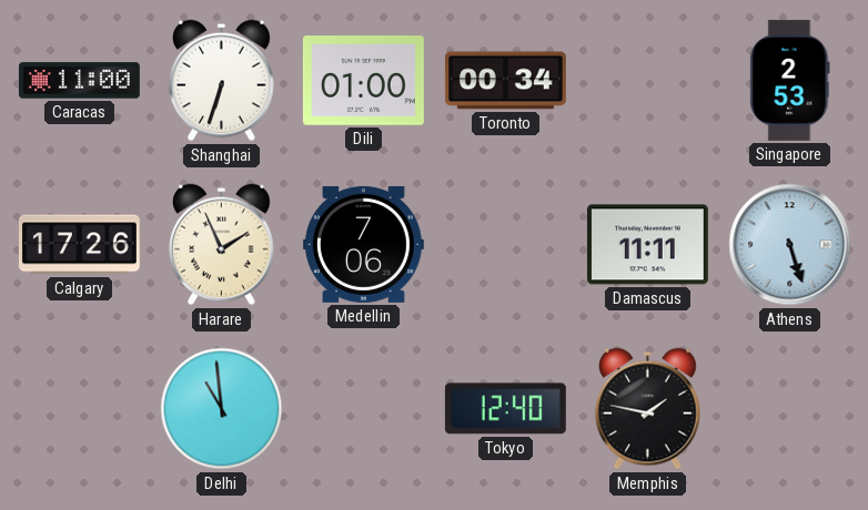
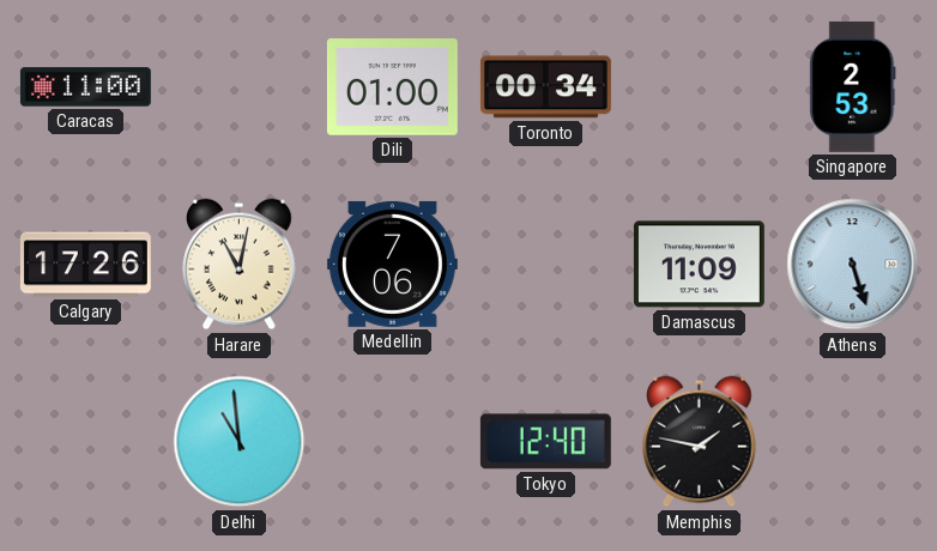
Shanghai: 6:33 -> none (222, 81)
Harare: 1:56 -> 11:02 (240, 265)
Damascus: 11:11 -> 11:09 (699, 265)
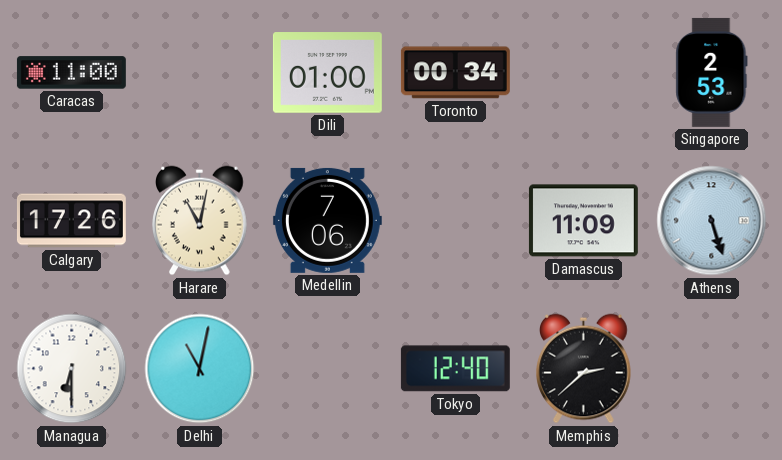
Managua: none -> 6:30 (72, 369)
Delhi: 10:59 -> 11:02 (200, 369)
Memphis: 1:47 -> 2:38 (584, 369)
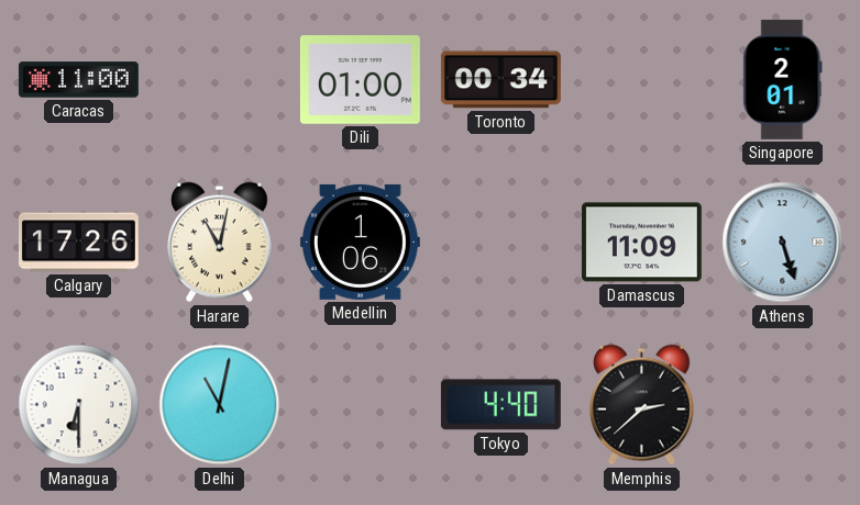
Singapore: 2:53 -> 2:01 (783, 79)
Medellin: 7:06 -> 1:06 (360, 242)
Tokyo: 12:40 -> 4:40 (500, 405)
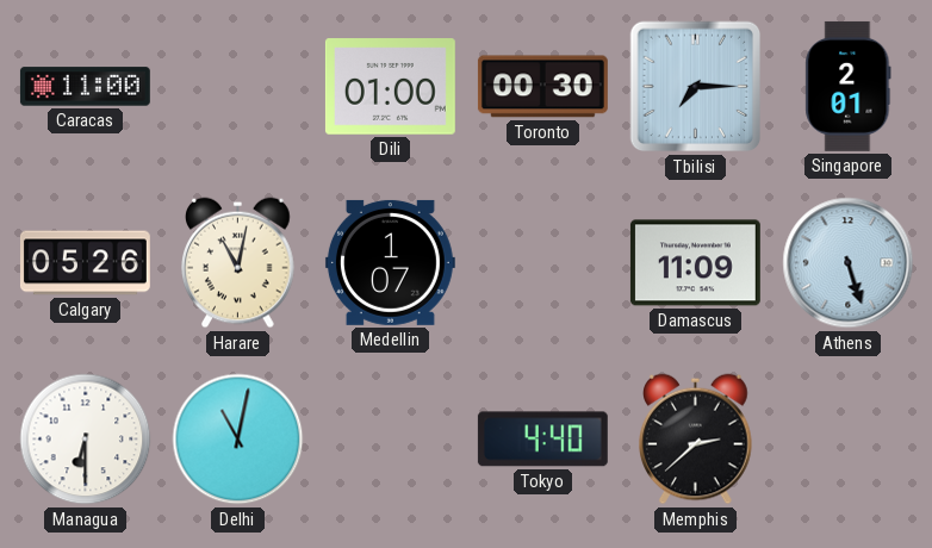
Toronto: 00:34 -> 00:30 (542, 87)
Tbilisi: none -> 7:15 (696, 87)
Calgary: 17:26 -> 05:26 (85, 263)
Medellin: 1:06 -> 1:07 (390, 262)
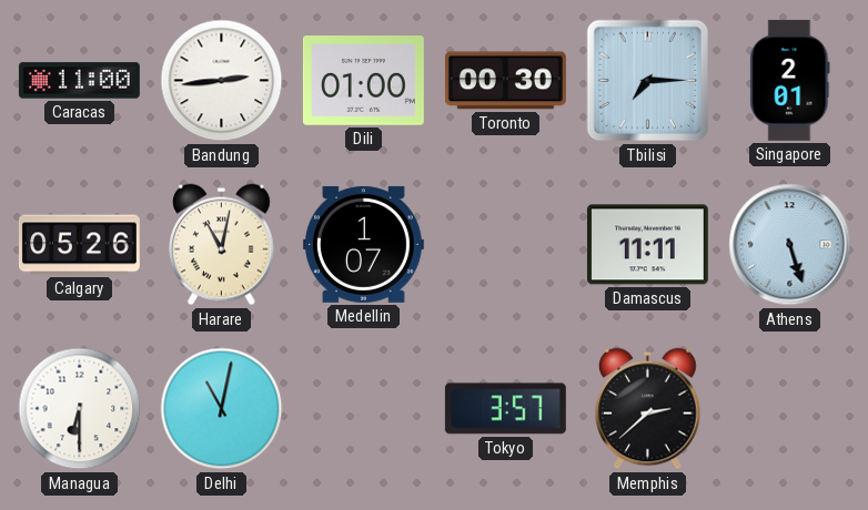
Bandung: none -> 2:44 (222, 81)
Damascus: 11:09 -> 11:11 (647, 245)
Tokyo: 4:40 -> 3:57 (505, 409)
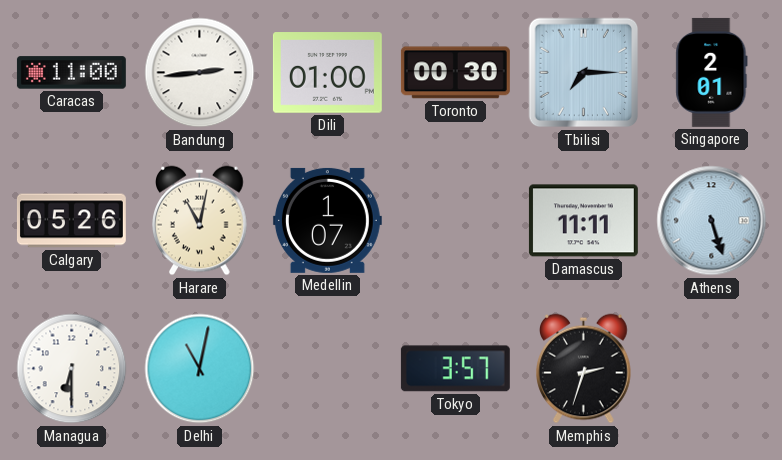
Memphis: 2:38 -> 2:33 (584, 369)
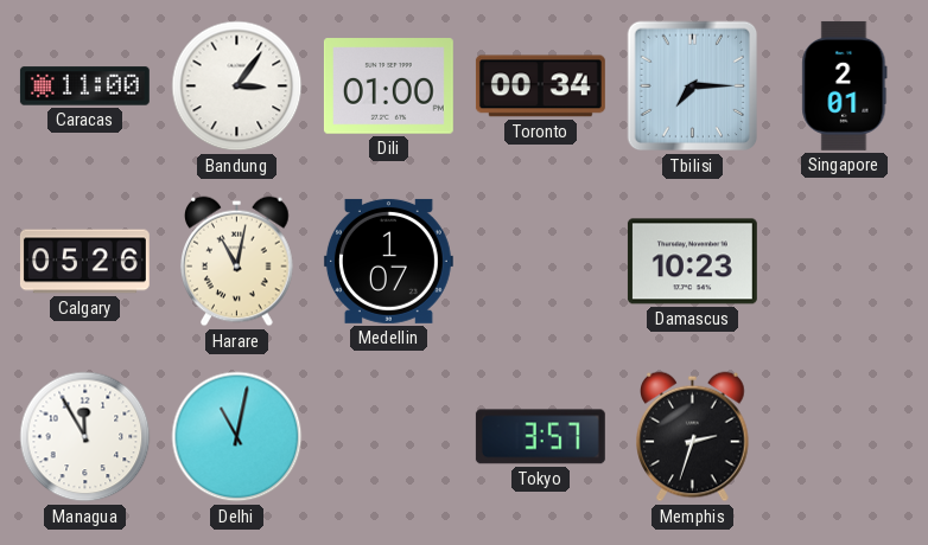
Bandung: 2:44 -> 3:06 (237, 86)
Toronto: 00:30 -> 00:34 (540, 86)
Damascus: 11:11 -> 10:23 (692, 262)
Athens: 5:27 -> none (712, 221)
Managua: 6:30 -> 11:55 (85, 437)
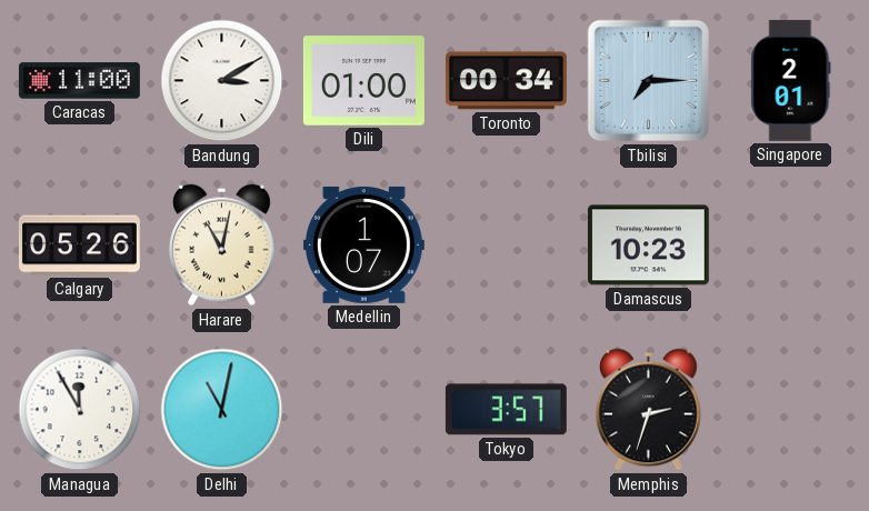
Bandung: 3:06 -> 3:10 (222, 81)
